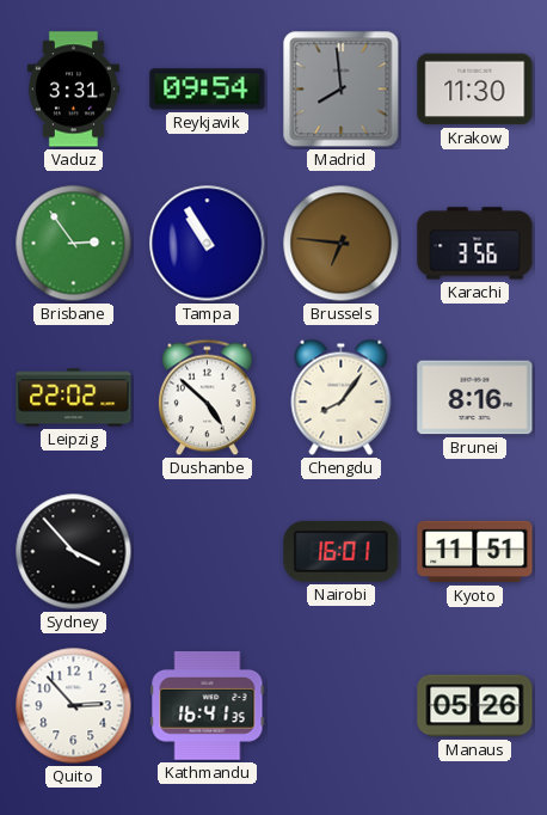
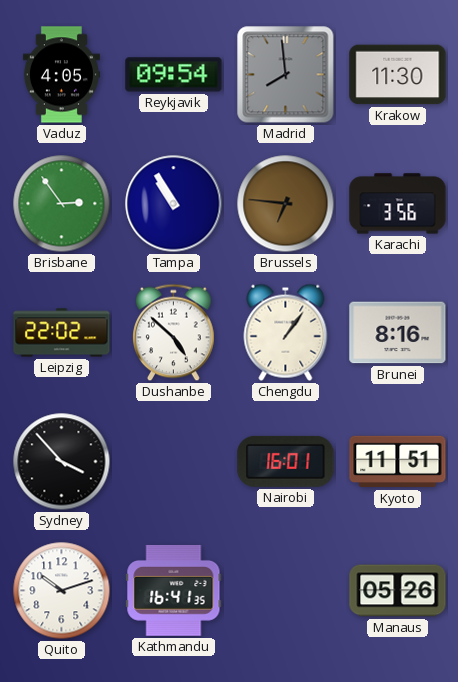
Vaduz: 3:31 -> 4:05 (61, 75)
Chengdu: 8:06 -> 1:06 (286, 332)
Quito: 2:53 -> 10:12 (62, 591)
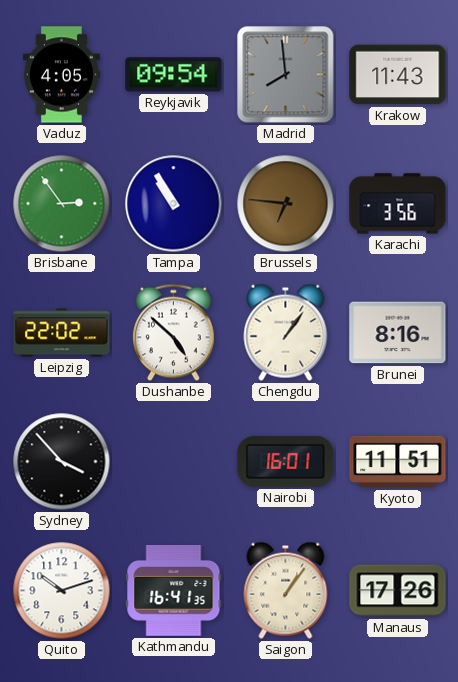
Krakow: 11:30 -> 11:43 (398, 75)
Saigon: none -> 1:06 (286, 590)
Manaus: 05:26 -> 17:26 (398, 591)
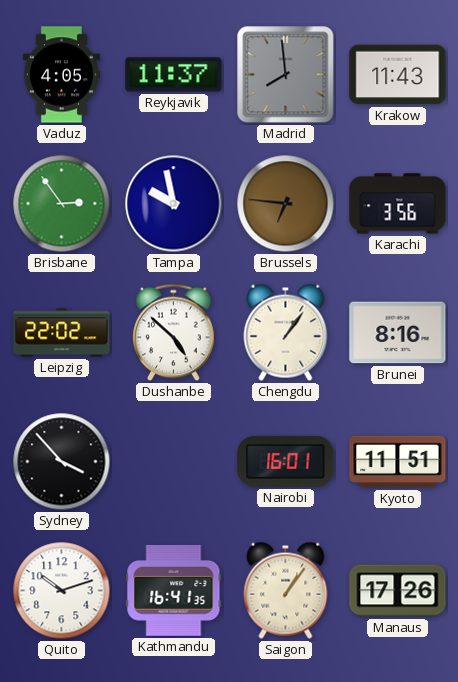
Reykjavik: 09:54 -> 11:37 (174, 75)
Tampa: 10:55 -> 9:58 (174, 204)
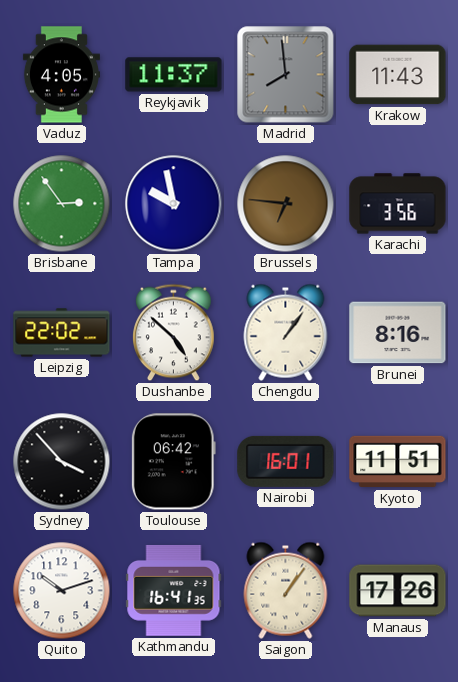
Toulouse: none -> 06:42 (173, 462)
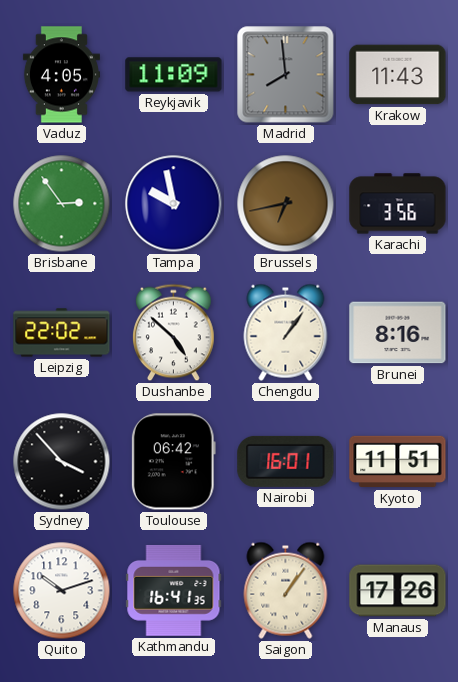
Reykjavik: 11:37 -> 11:09 (174, 75)
Brussels: 6:46 -> 6:43 (286, 204)
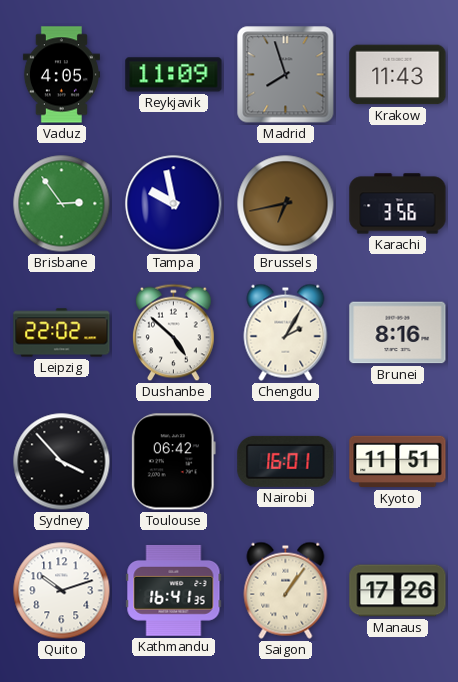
Madrid: 7:59 -> 7:57 (286, 75)
Chengdu: 1:06 -> 2:05 (286, 332)
